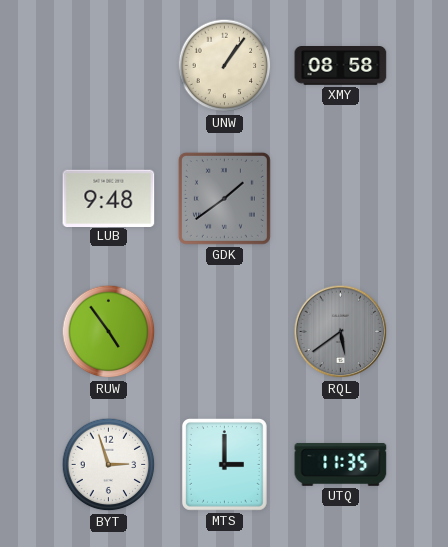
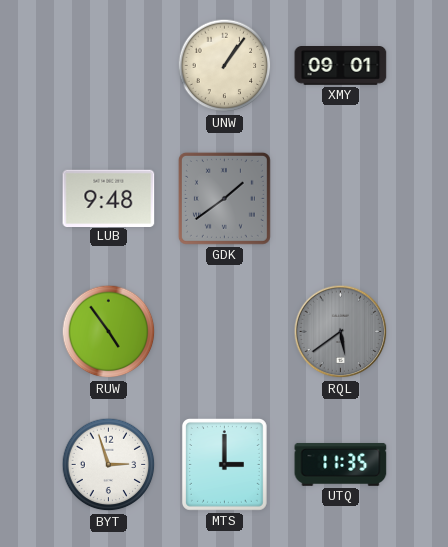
XMY: 08:58 -> 09:01 (341, 66)
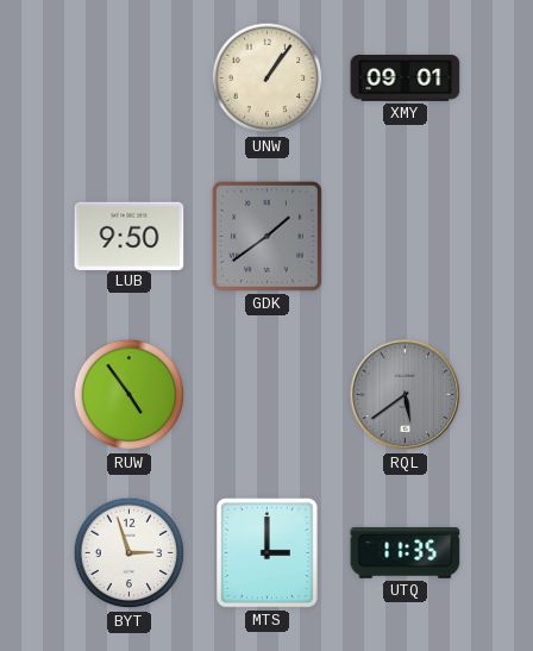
LUB: 9:48 -> 9:50 (130, 236)
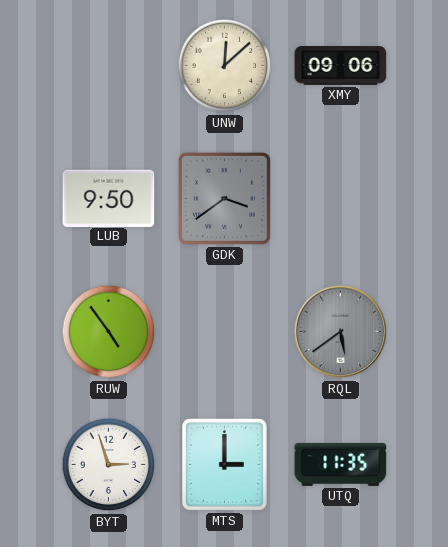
UNW: 1:06 -> 12:08 (225, 66)
XMY: 09:01 -> 09:06 (341, 66)
GDK: 1:39 -> 3:39 (224, 198)
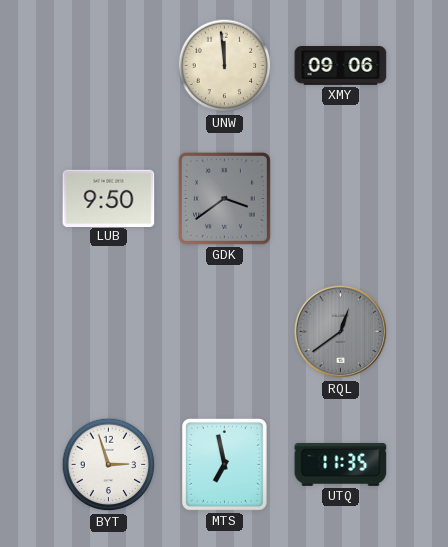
UNW: 12:08 -> 11:59 (225, 66)
RUW: 4:54 -> none (109, 332)
RQL: 5:39 -> 12:39 (341, 332)
MTS: 3:00 -> 6:58 (224, 464)
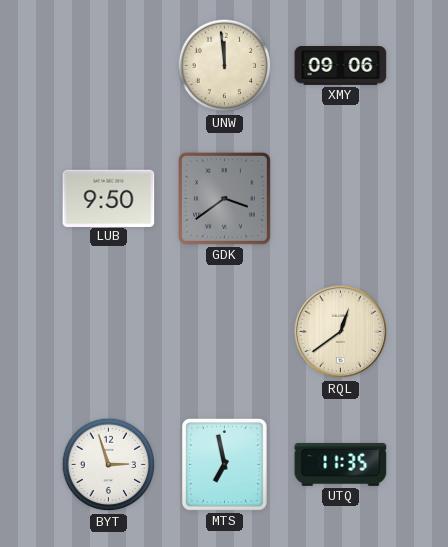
RQL dial: grey -> cream (341, 332)
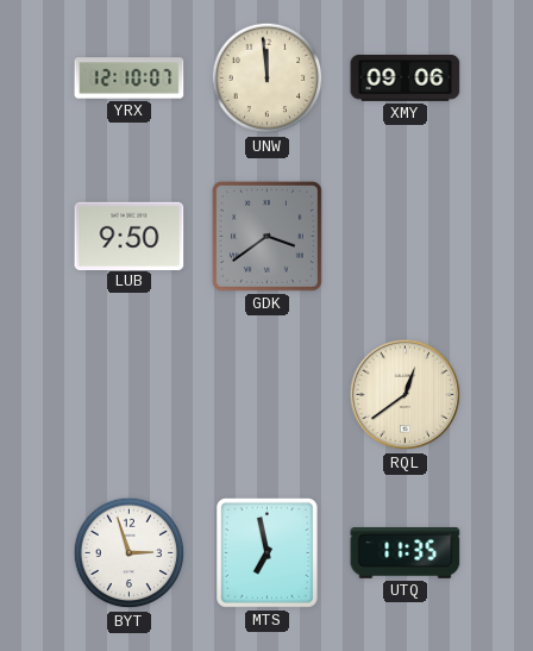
YRX: none -> 12:10 (130, 79)
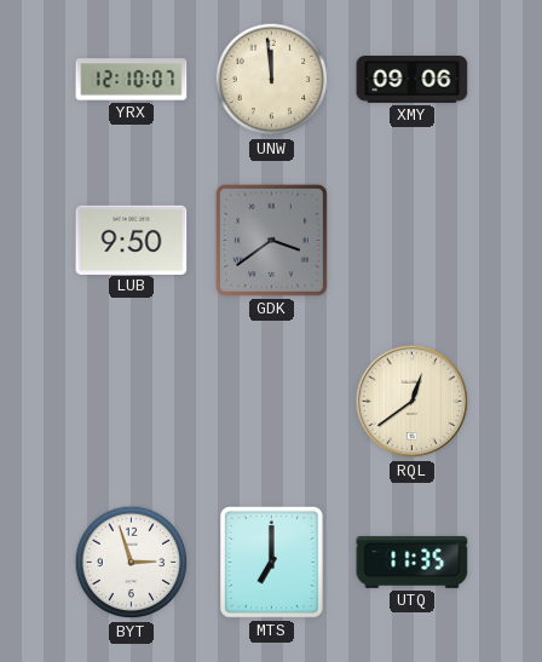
MTS: 6:58 -> 7:00 (271, 562)
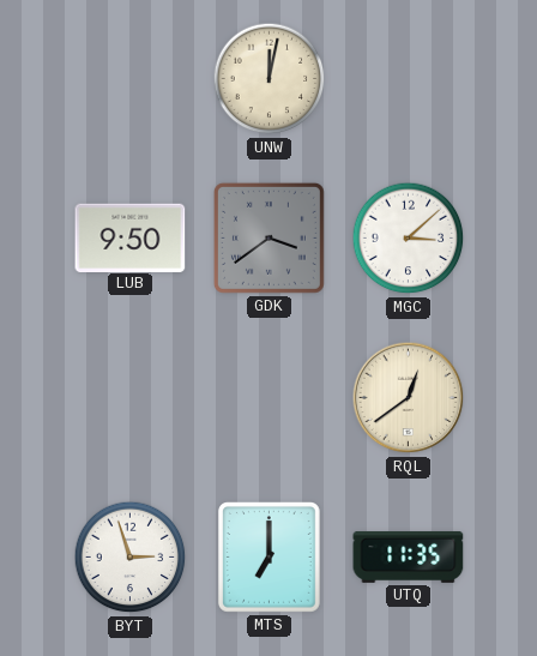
YRX: 12:10 -> none (132, 80)
UNW: 11:59 -> 12:02 (270, 79)
XMY: 09:06 -> none (413, 80)
MGC: none -> 3:08 (409, 239)
